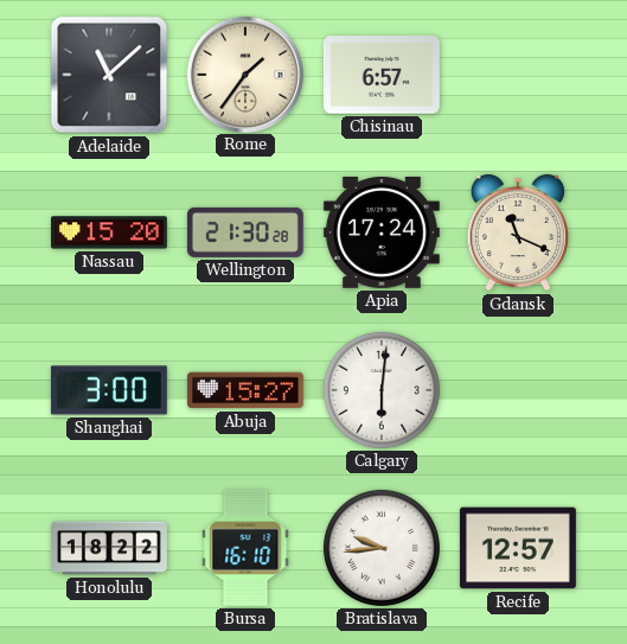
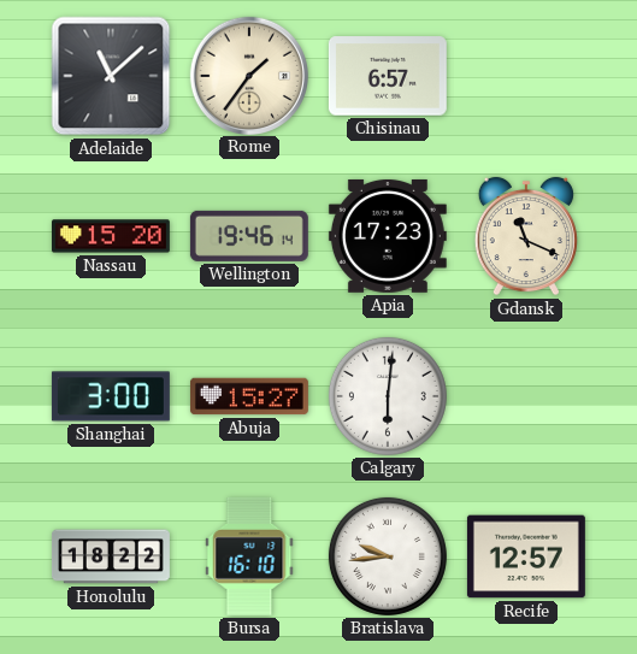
Wellington: 21:30 -> 19:46 (249, 236)
Apia: 17:24 -> 17:23 (388, 236)
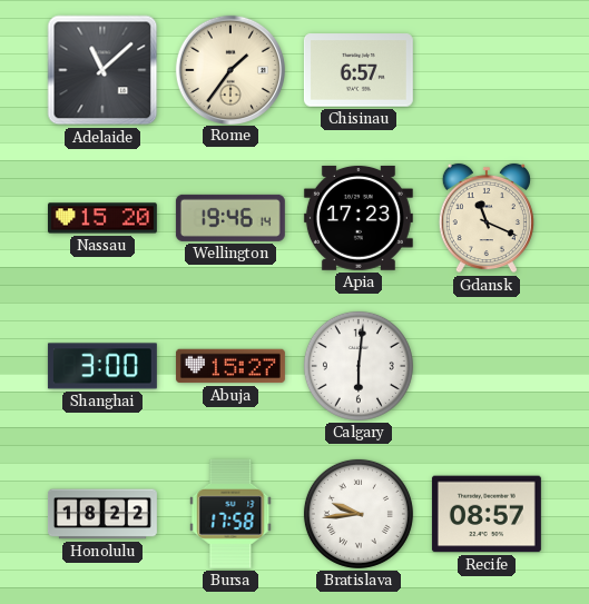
Bursa: 16:10 -> 17:58 (230, 514)
Recife: 12:57 -> 08:57 (487, 514)
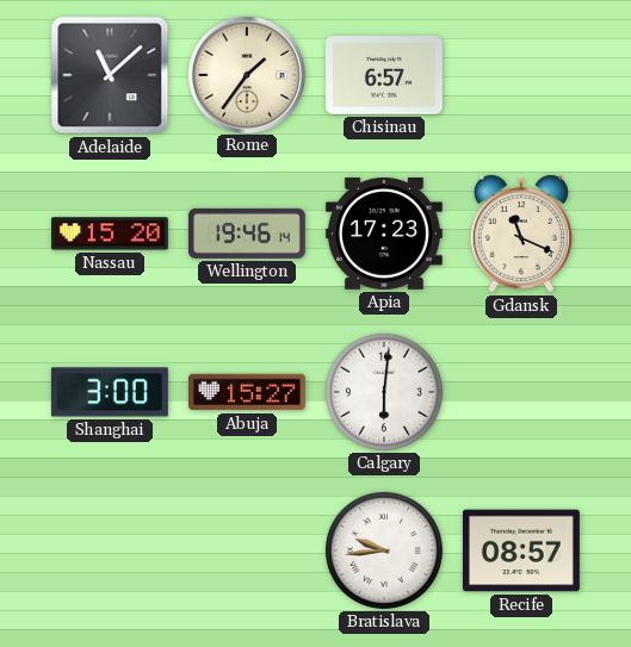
Honolulu: 18:22 -> none (102, 514)
Bursa: 17:58 -> none (230, 514)
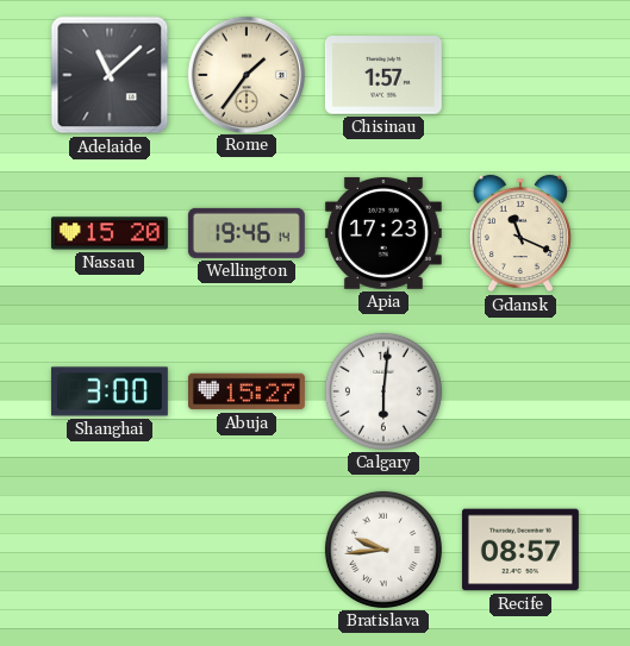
Chisinau: 6:57 -> 1:57 (383, 75)
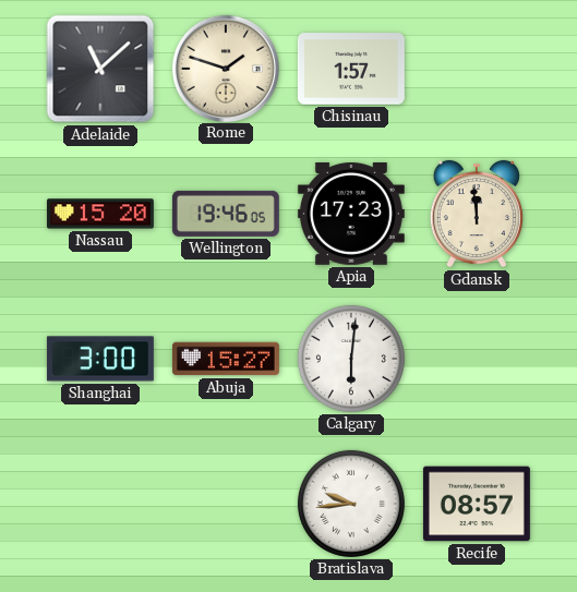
Rome: 1:36 -> 1:48 (225, 68)
Wellington: 19:46:14 -> 19:46:05 (226, 214)
Gdansk: 11:19 -> 11:59 (477, 214)
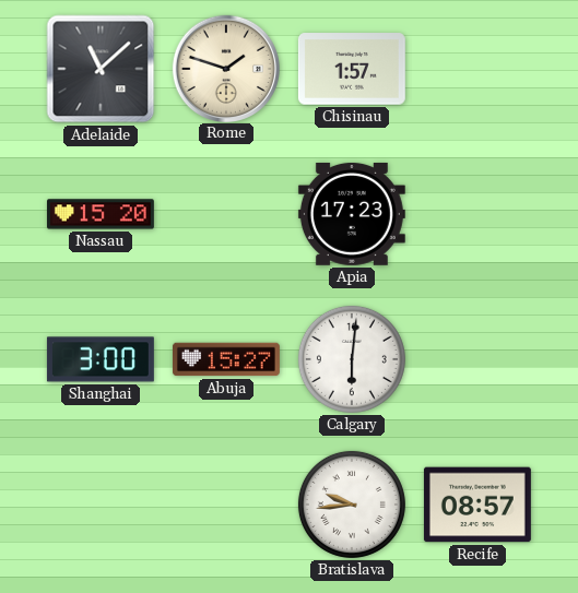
Wellington: 19:46 -> none (226, 214)
Gdansk: 11:59 -> none (477, 214)
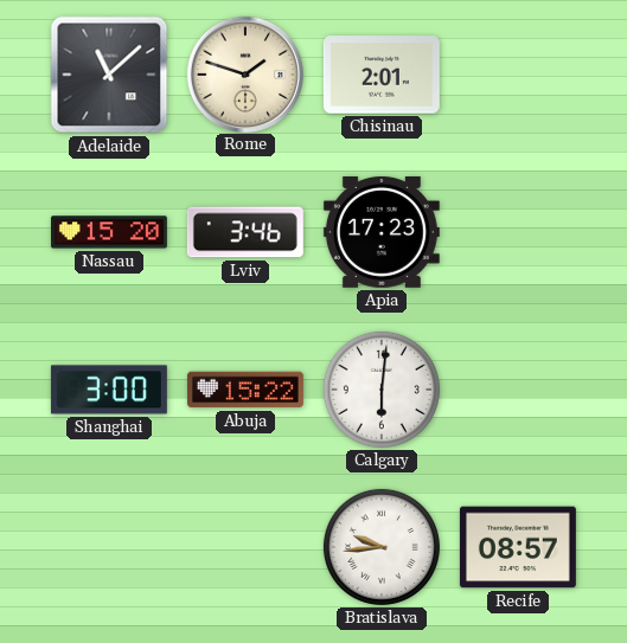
Chisinau: 1:57 -> 2:01 (382, 75)
Lviv: none -> 3:46 (245, 232)
Abuja: 15:27 -> 15:22 (245, 390)
